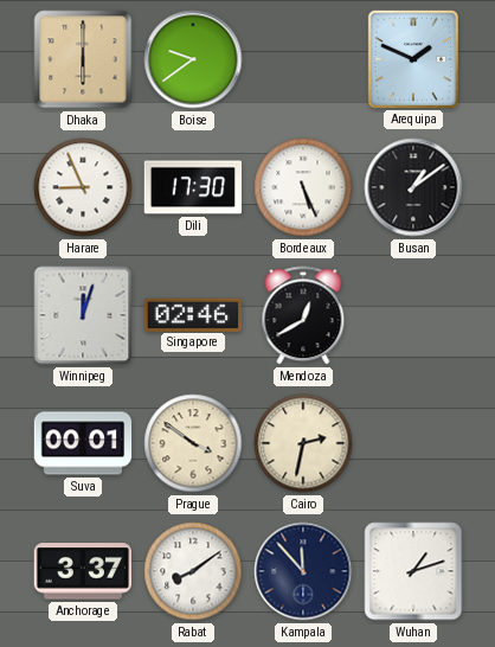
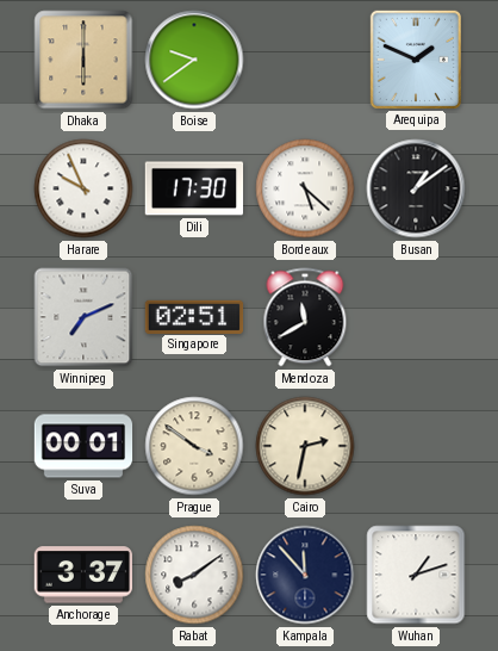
Harare: 8:56 -> 9:56 (83, 188)
Bordeaux: 5:26 -> 5:22 (305, 188)
Winnipeg: 12:03 -> 7:11 (83, 317)
Singapore: 02:46 -> 02:51 (194, 316)
Mendoza: 12:40 -> 11:40 (305, 317)
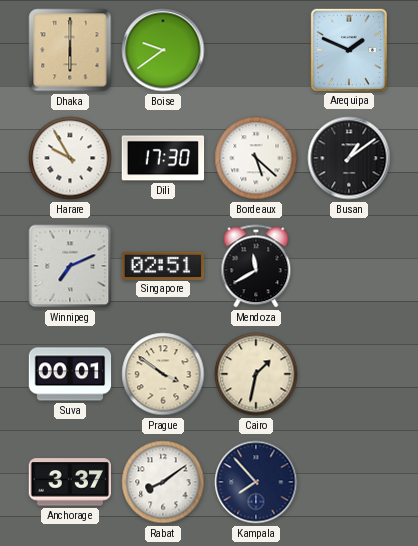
Harare: 9:56 -> 9:55 (70, 158)
Cairo: 2:32 -> 1:32 (256, 374)
Kampala: 11:53 -> 7:53 (256, 482)
Wuhan: 1:12 -> none (416, 575)
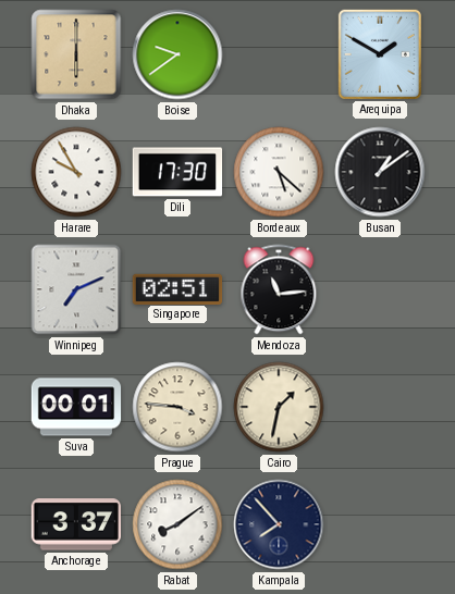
Arequipa: 1:49 -> 1:50 (379, 53)
Mendoza: 11:40 -> 11:14 (279, 289)
Prague: 3:51 -> 3:46 (177, 407)
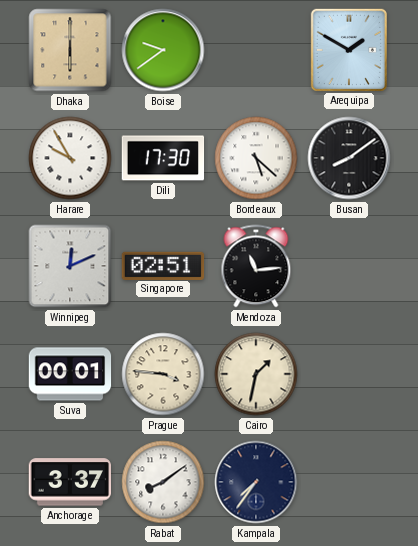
Busan: 1:09 -> 8:09 (349, 158)
Winnipeg: 7:11 -> 12:11 (70, 266)
Kampala: 7:53 -> 7:36 (256, 482)
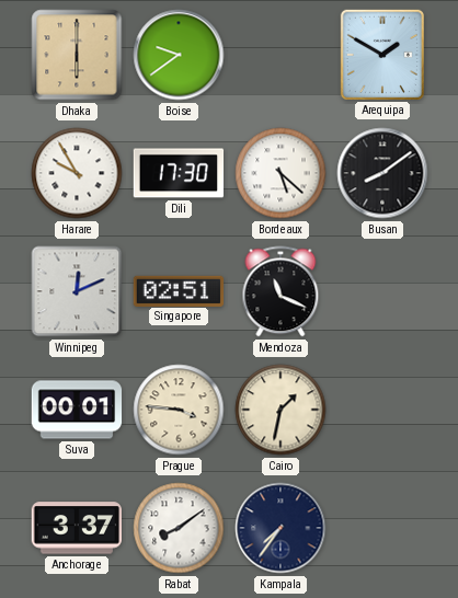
Mendoza: 11:14 -> 11:19 (280, 291)
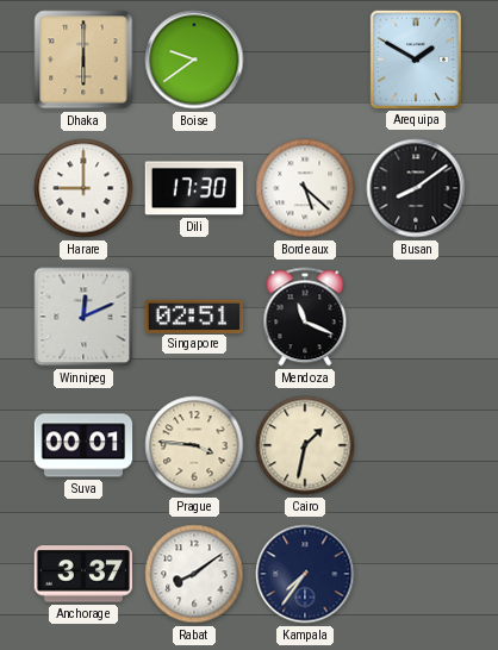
Harare: 9:55 -> 9:00 (83, 188)
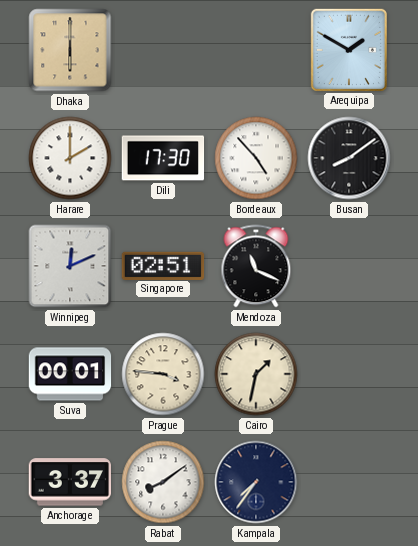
Boise: 9:39 -> none (194, 60)
Harare: 9:00 -> 2:00 (70, 158)
Bordeaux: 5:22 -> 4:53 (256, 158)
